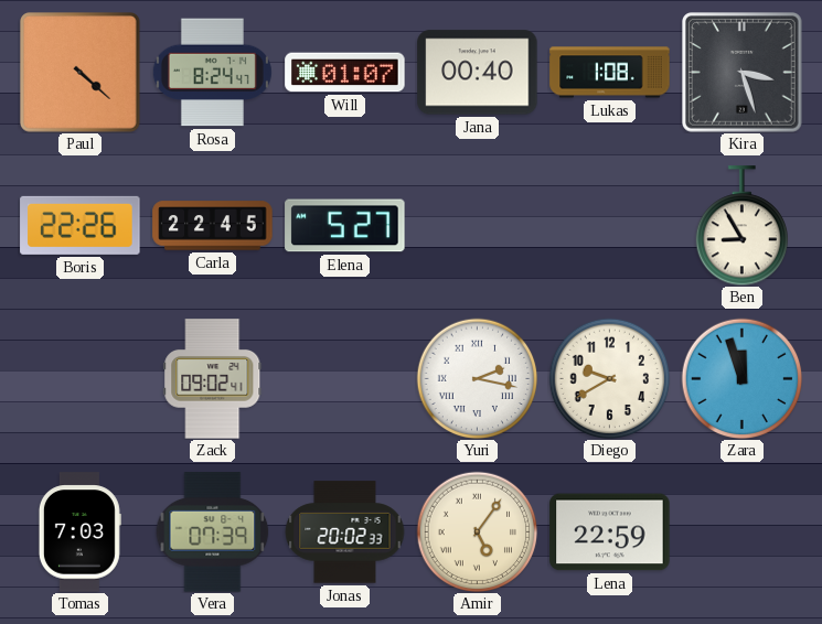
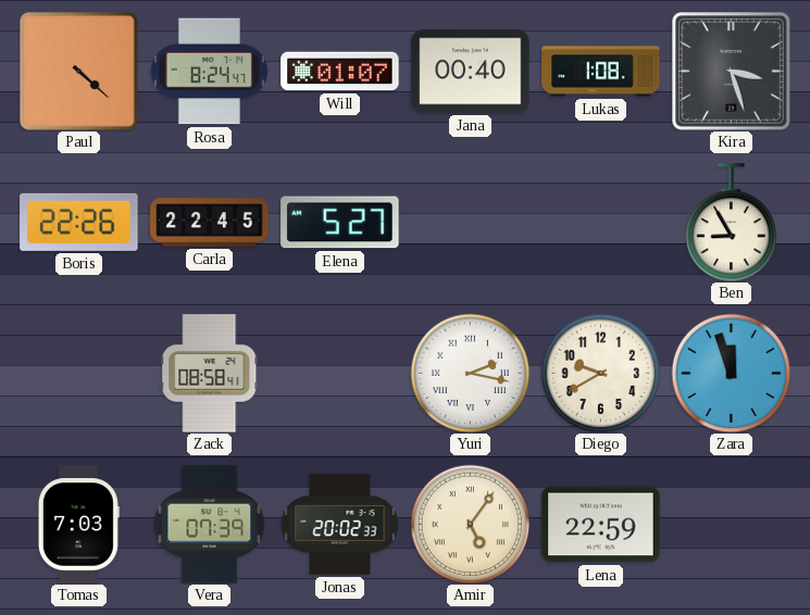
Zack: 09:02 -> 08:58 (210, 374)
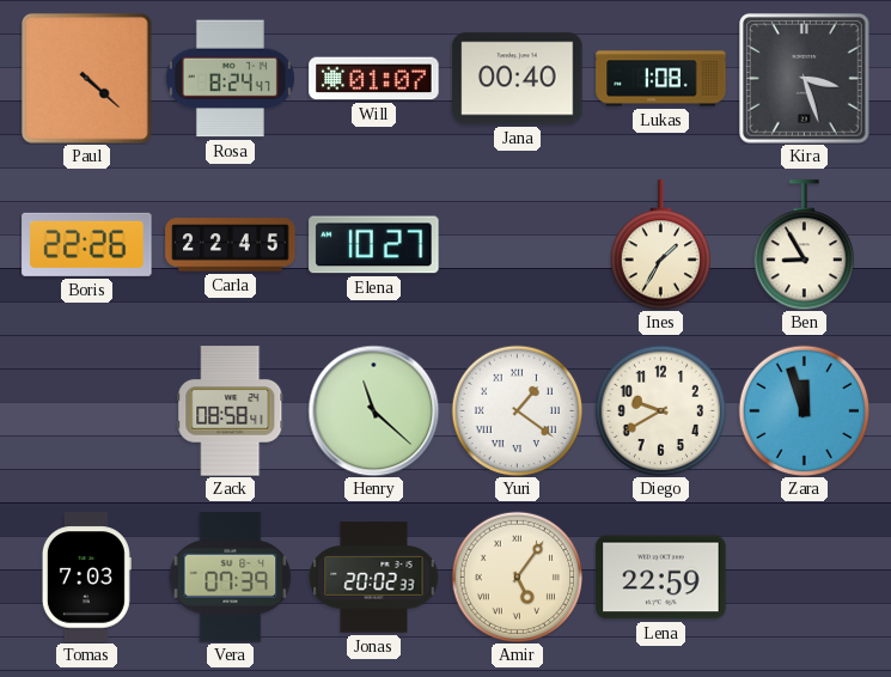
Elena: 5:27 -> 10:27 (374, 245)
Ines: none -> 1:35 (660, 245)
Henry: none -> 11:22 (373, 410)
Yuri: 2:17 -> 1:21 (517, 410)
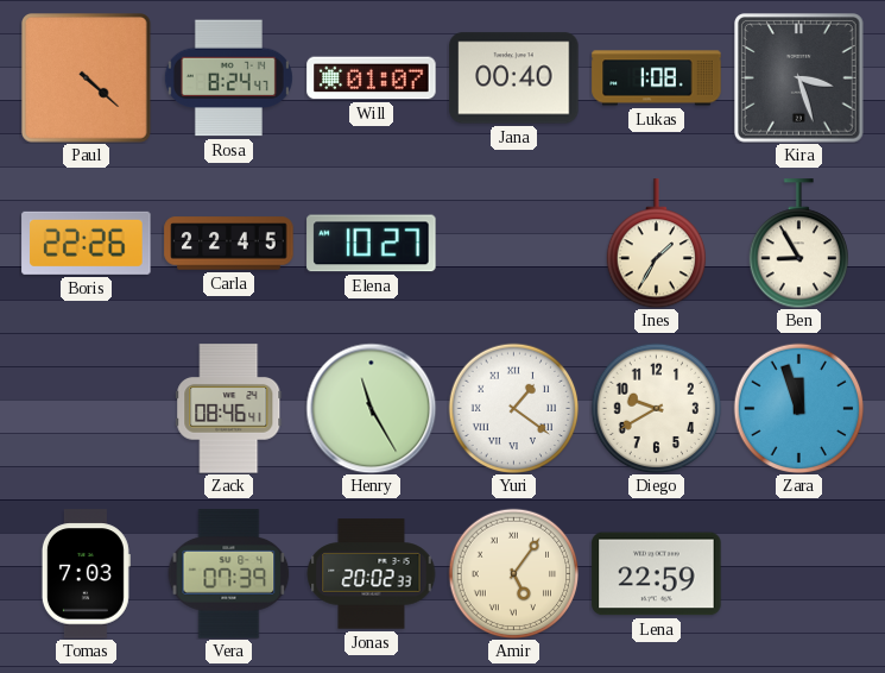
Zack: 08:58 -> 08:46 (229, 409)
Henry: 11:22 -> 11:25 (371, 408)
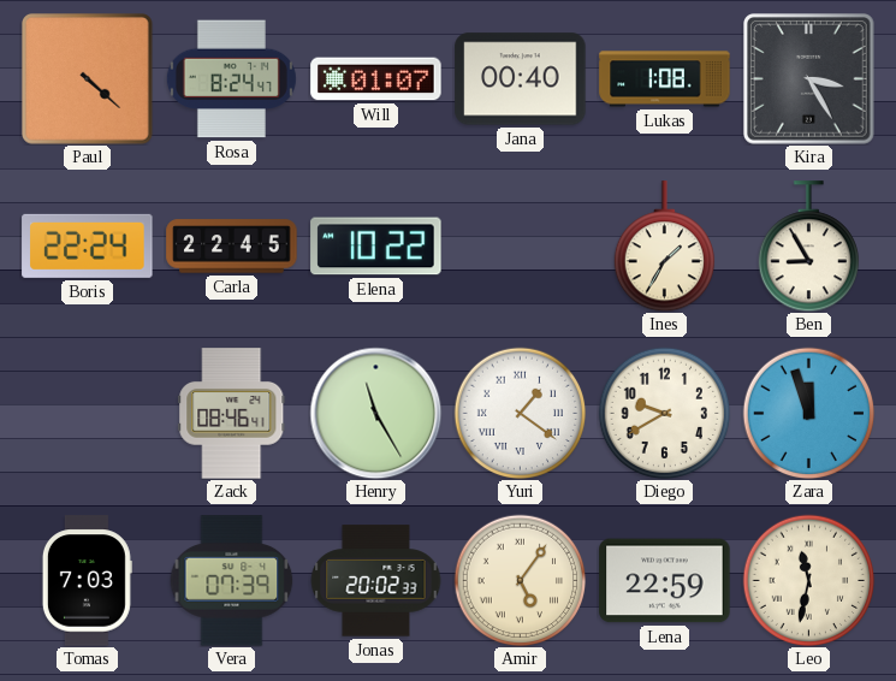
Kira: 3:27 -> 3:25 (809, 79)
Boris: 22:26 -> 22:24 (88, 245)
Elena: 10:27 -> 10:22 (376, 247)
Leo: none -> 11:32 (808, 580)
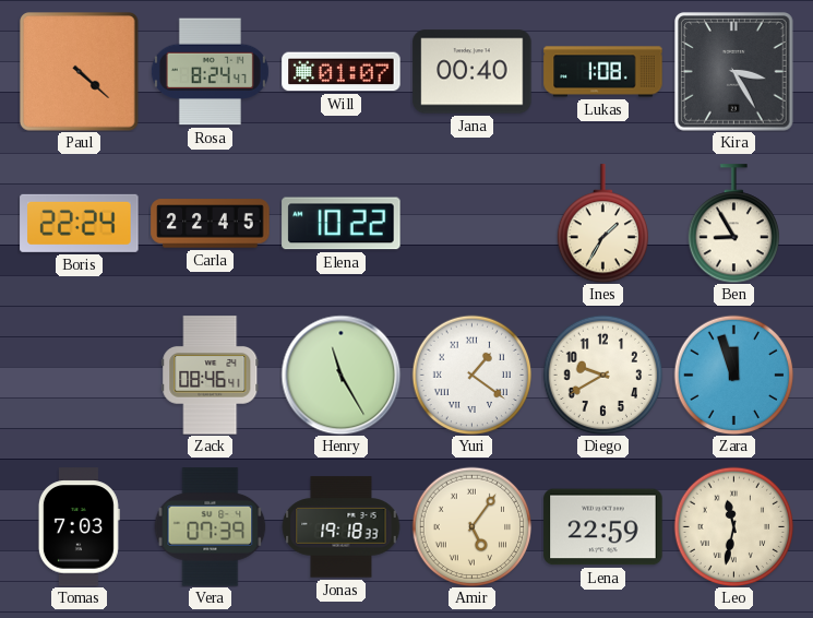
Jonas: 20:02 -> 19:18 (340, 527)
